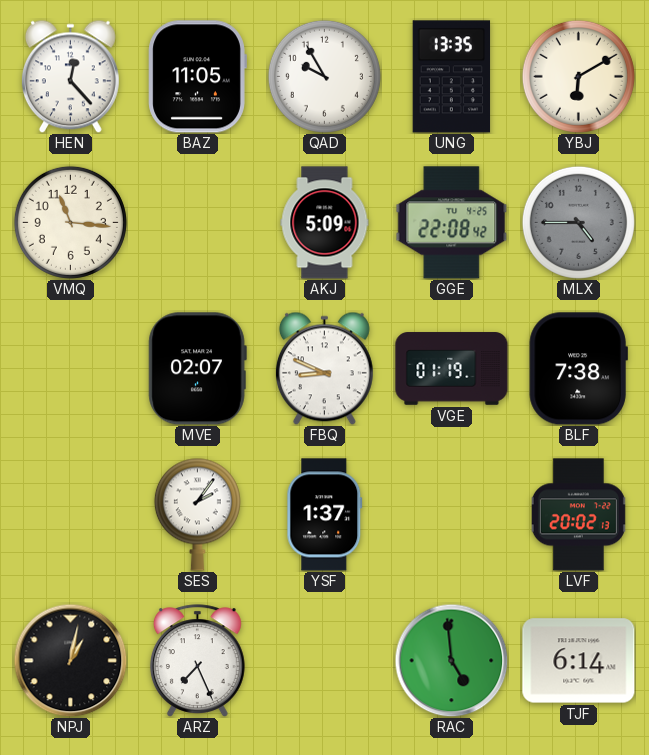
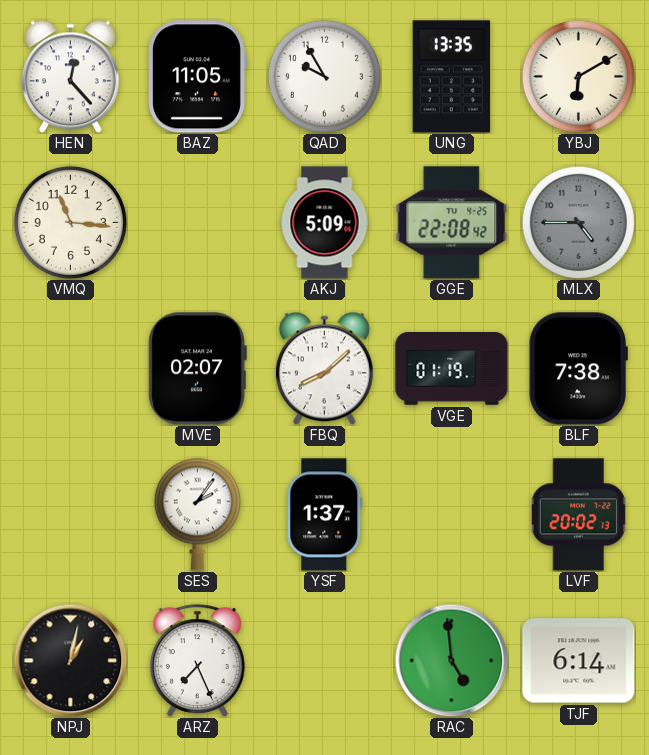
FBQ: 8:49 -> 8:08 (324, 368)
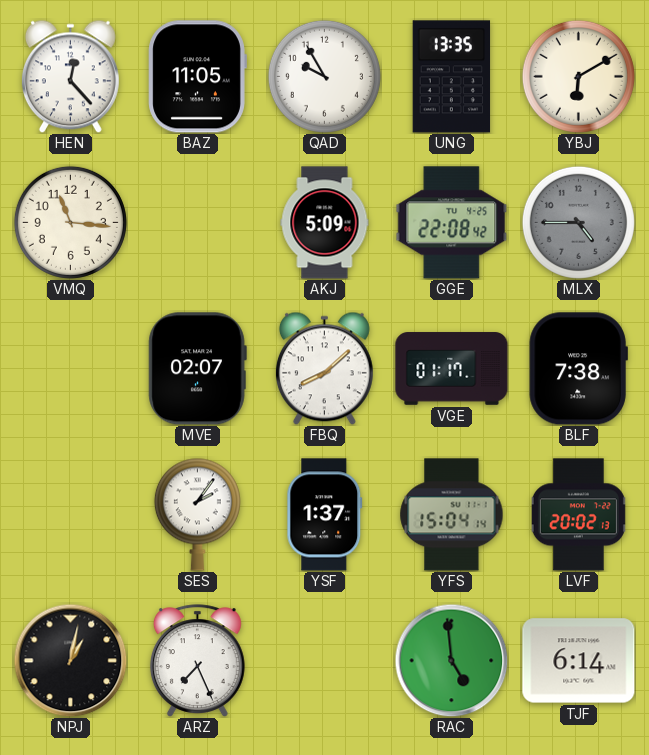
VGE: 01:19 -> 01:17 (452, 369)
YFS: none -> 15:04 (452, 515)
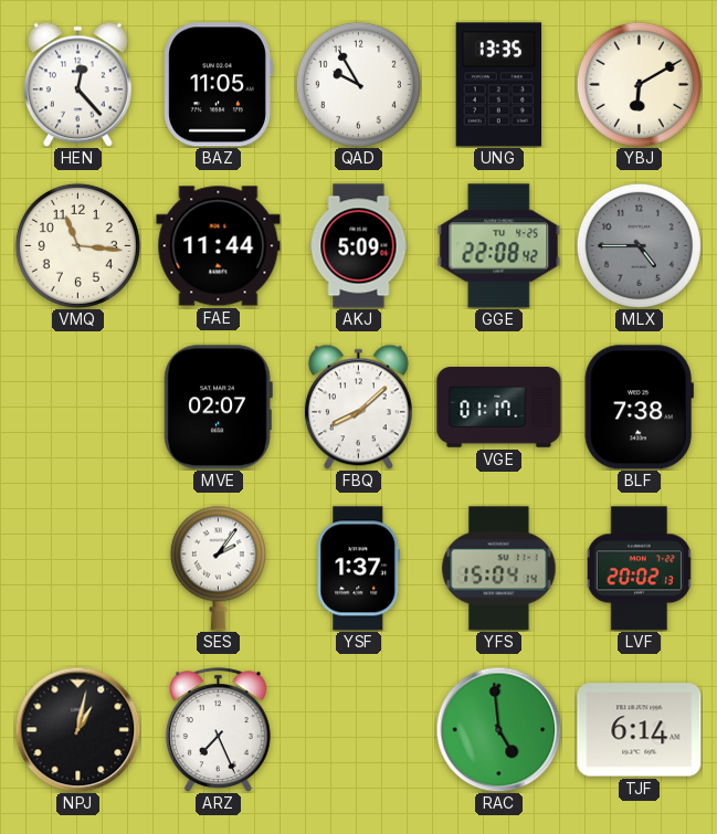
FAE: none -> 11:44 (219, 246)
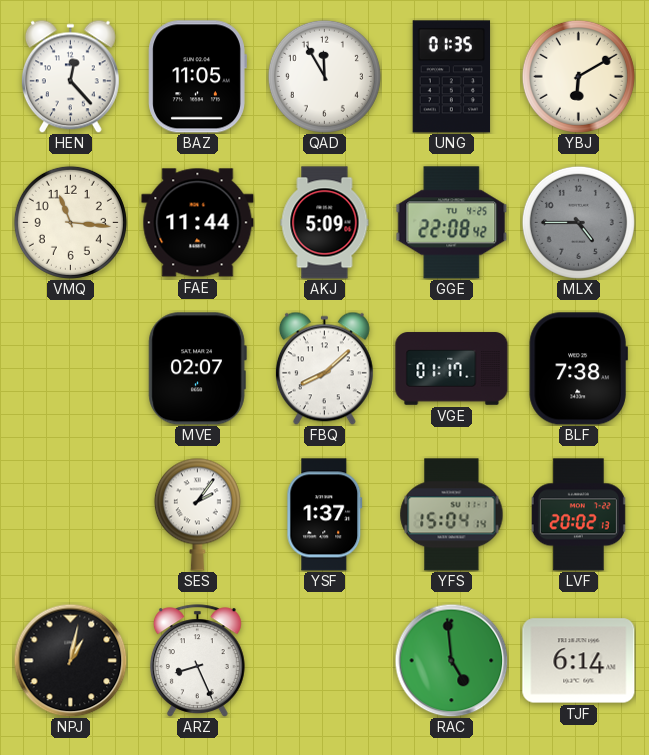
QAD: 9:55 -> 11:55 (324, 76)
UNG: 13:35 -> 01:35 (452, 77)
ARZ: 7:26 -> 8:26 (197, 661)
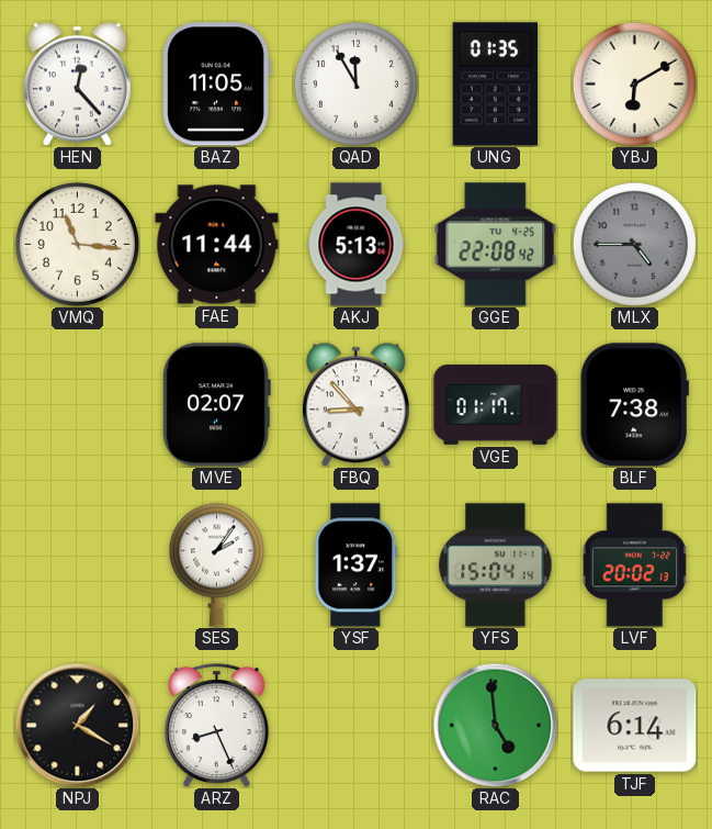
AKJ: 5:09 -> 5:13 (357, 245)
FBQ: 8:08 -> 8:53 (355, 404)
NPJ: 1:02 -> 1:20 (77, 725)
